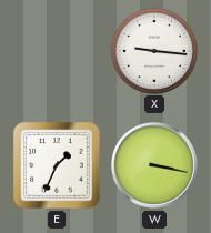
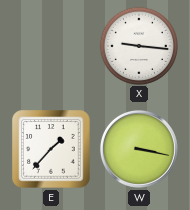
E: 1:34 -> 1:37 (51, 149)
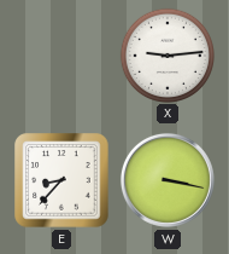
X: 9:16 -> 9:14 (166, 54)
E: 1:37 -> 8:37 (61, 180)
